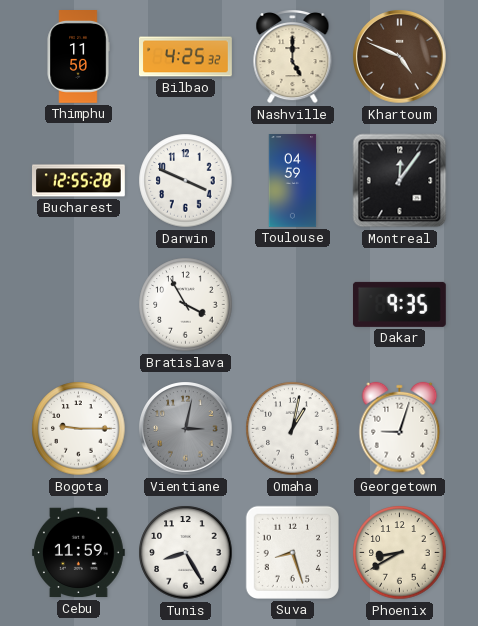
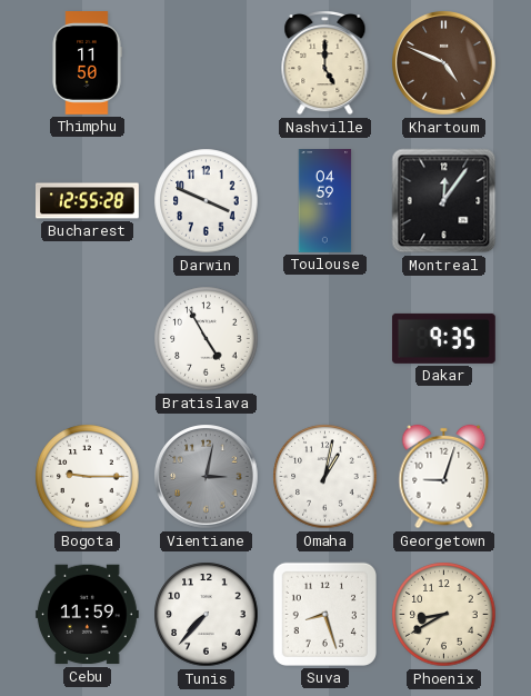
Bilbao: 4:25 -> none (186, 57)
Bratislava: 3:55 -> 4:55 (207, 339)
Tunis: 8:25 -> 7:37 (207, 615)
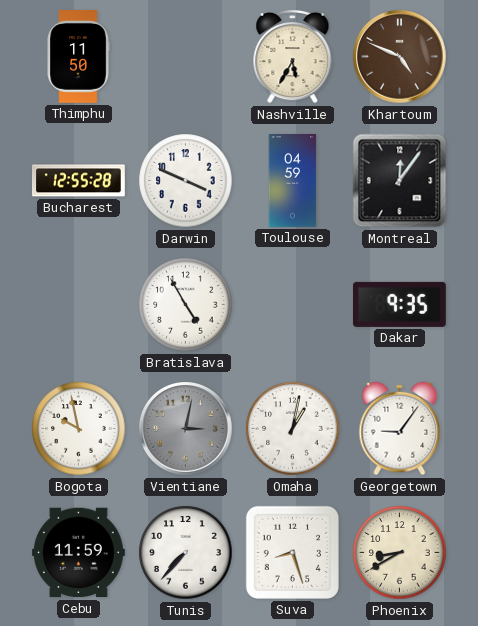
Nashville: 5:00 -> 5:35 (293, 57)
Bogota: 9:15 -> 9:58 (79, 429)
Georgetown: 9:03 -> 9:06 (400, 429)
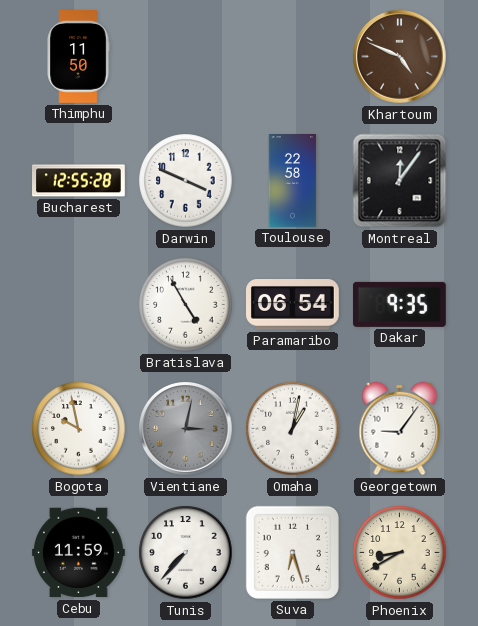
Nashville: 5:35 -> none (293, 57)
Toulouse: 04:59 -> 22:58 (293, 181)
Paramaribo: none -> 06:54 (293, 305)
Suva: 8:27 -> 6:27 (292, 552)
